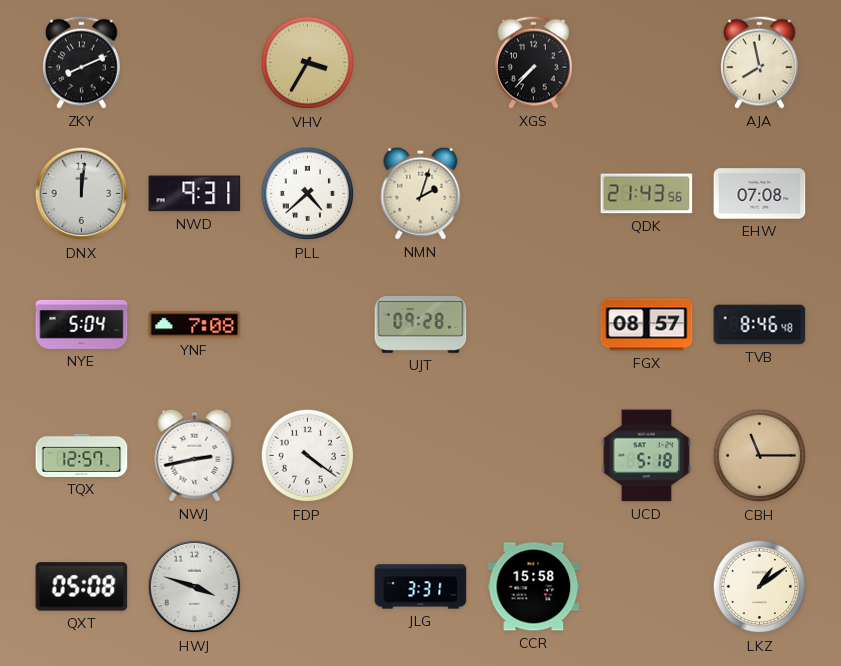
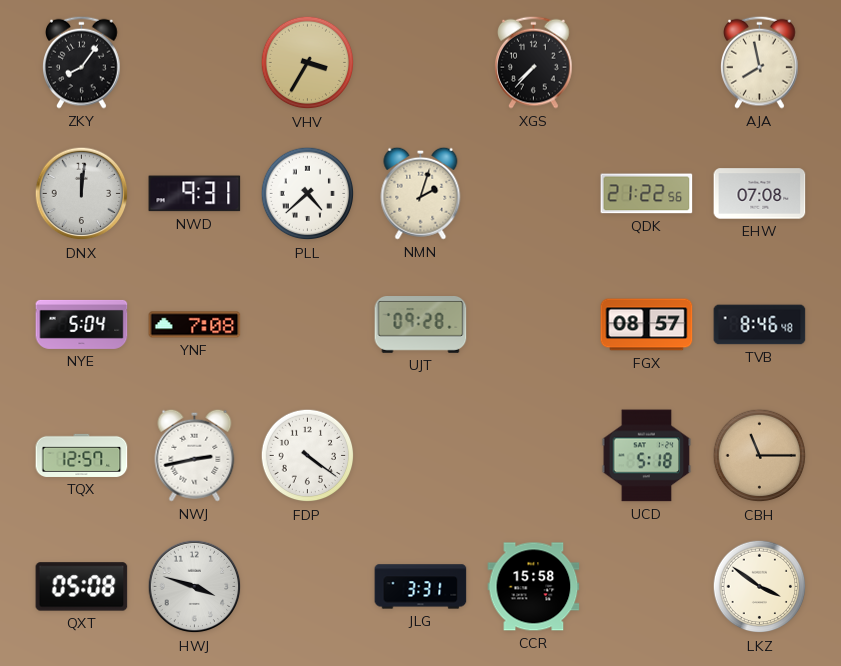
ZKY: 8:11 -> 8:06 (82, 62)
QDK: 21:43 -> 21:22 (647, 194)
LKZ: 1:09 -> 3:51 (760, 587)
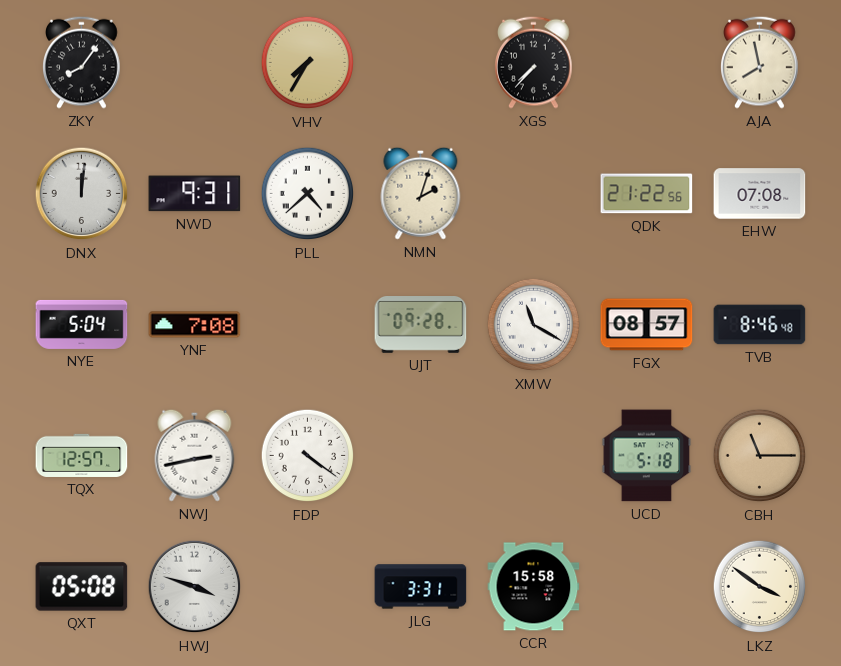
VHV: 3:35 -> 7:35 (308, 63)
XMW: none -> 11:20 (534, 325)
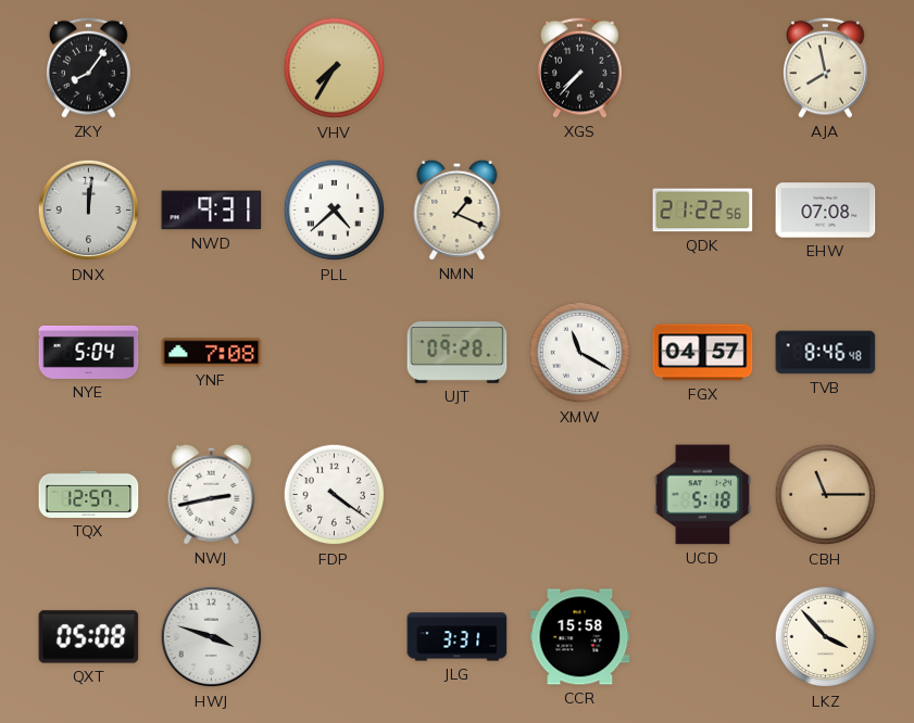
NMN: 2:03 -> 1:19 (458, 210)
FGX: 08:57 -> 04:57 (703, 353)
LKZ: 3:51 -> 3:53 (826, 637)
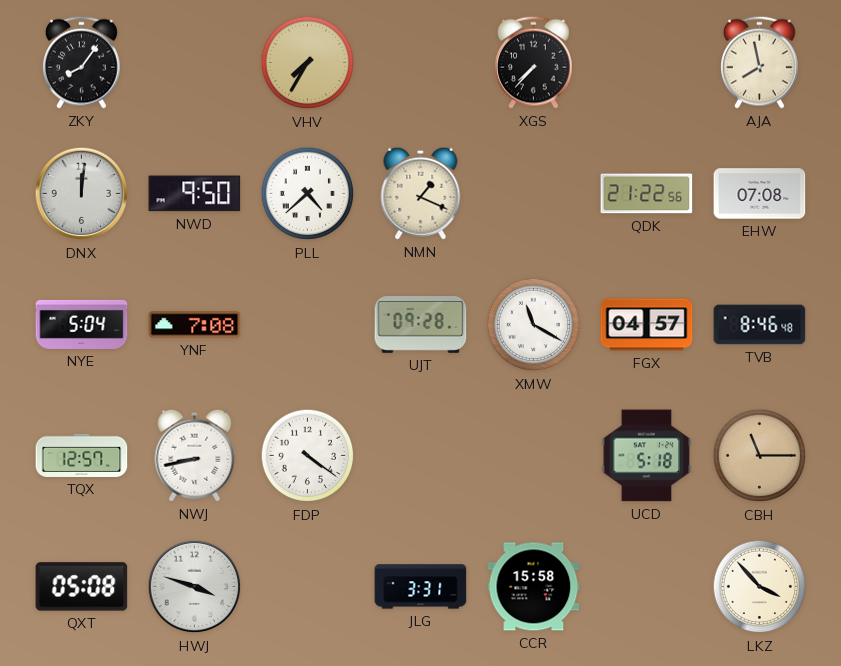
NWD: 9:31 -> 9:50 (195, 194)
NWJ: 2:43 -> 8:43 (195, 455)
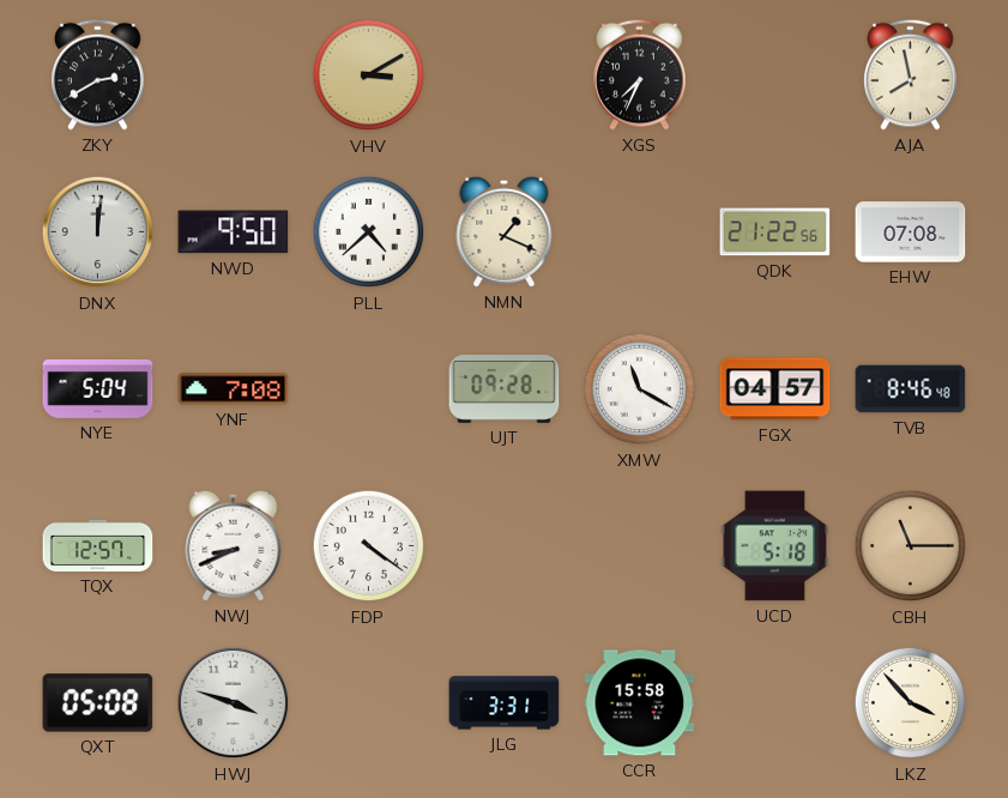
ZKY: 8:06 -> 2:40 (98, 74)
VHV: 7:35 -> 3:10 (369, 75)
XGS: 7:37 -> 7:34 (640, 74)
NWJ: 8:43 -> 8:41 (234, 545)
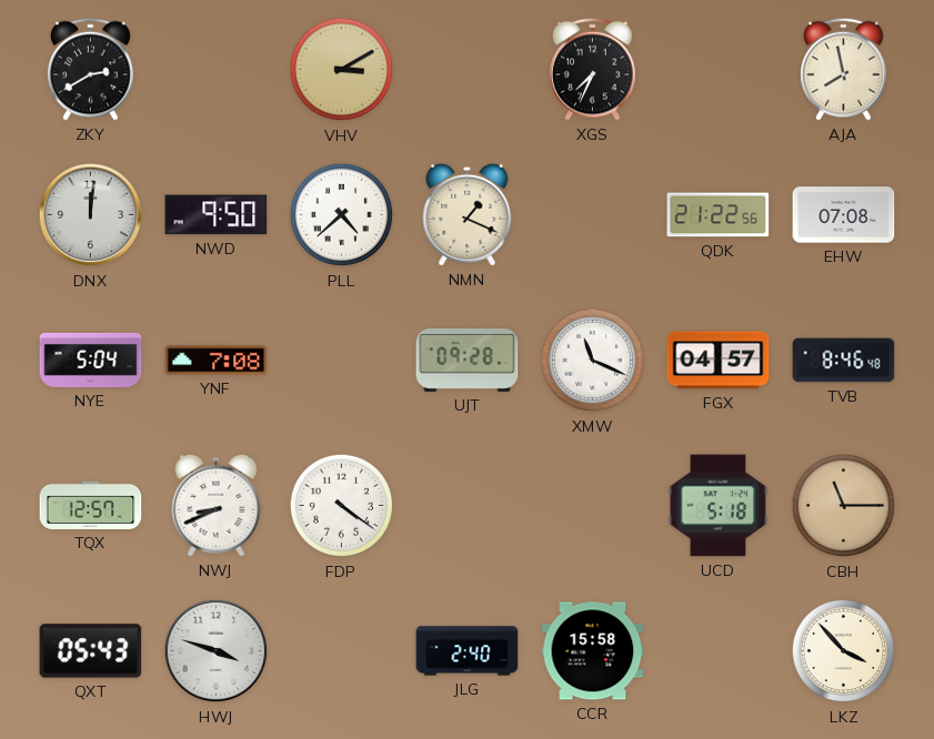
XMW: 11:20 -> 11:19 (593, 361)
QXT: 05:08 -> 05:43 (91, 651)
JLG: 3:31 -> 2:40 (468, 651)
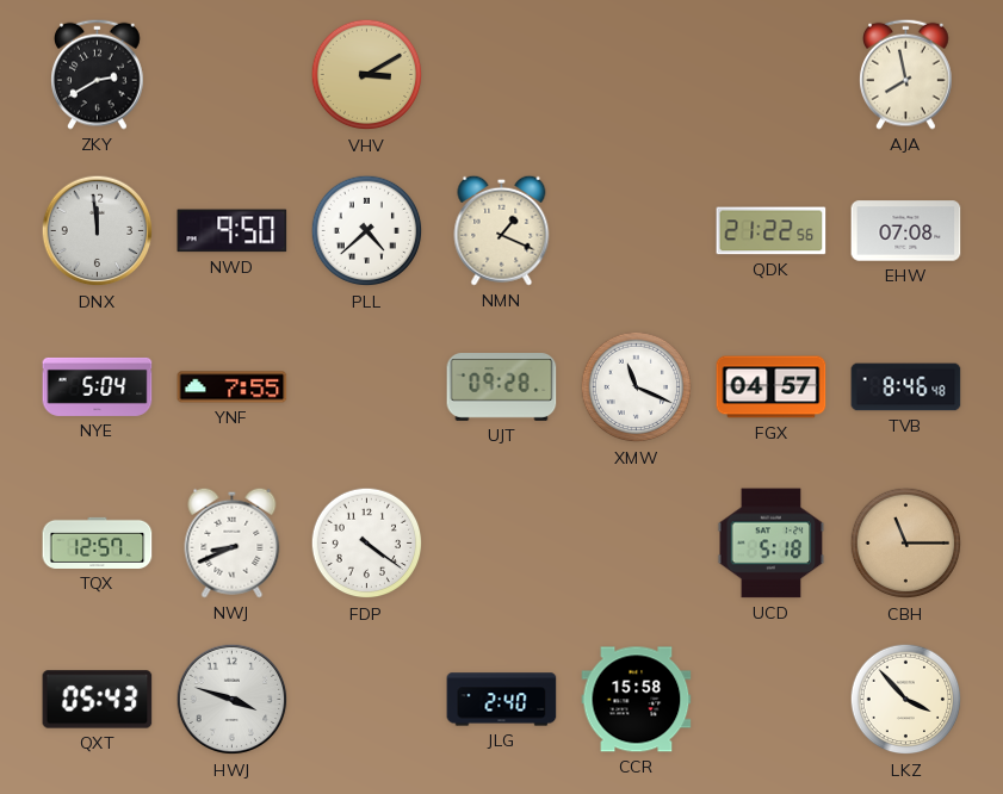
XGS: 7:34 -> none (593, 69)
DNX: 12:01 -> 11:59 (98, 231)
YNF: 7:08 -> 7:55 (233, 387)
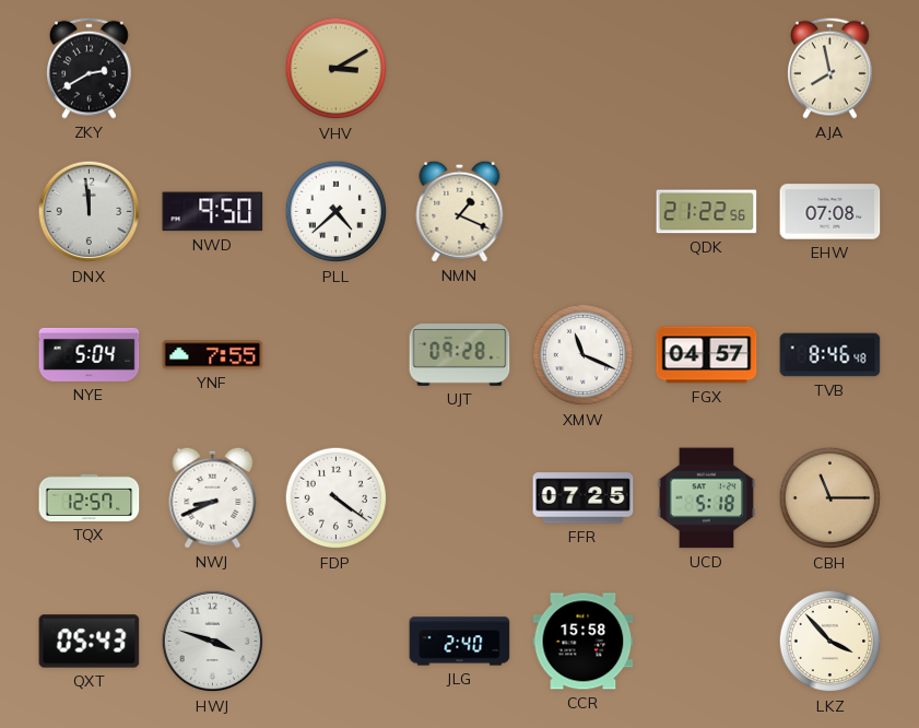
FFR: none -> 07:25 (584, 498)
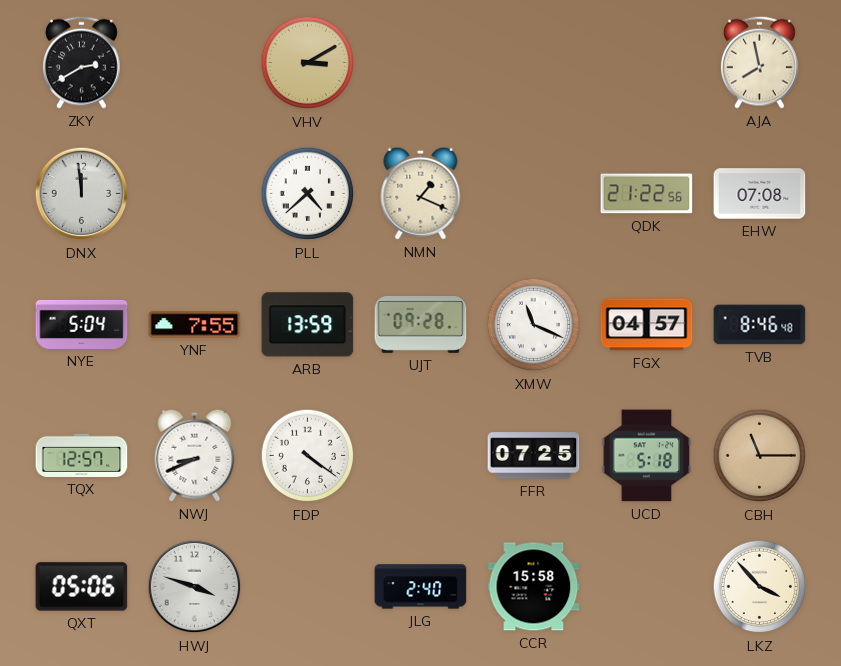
NWD: 9:50 -> none (213, 212)
ARB: none -> 13:59 (308, 325)
QXT: 05:43 -> 05:06 (82, 587)
